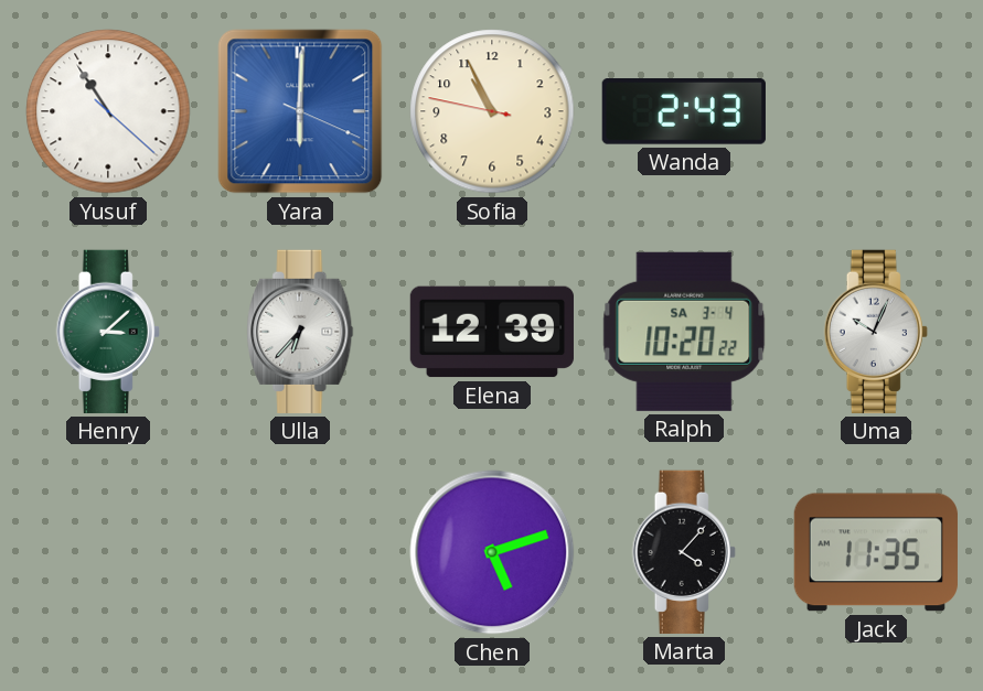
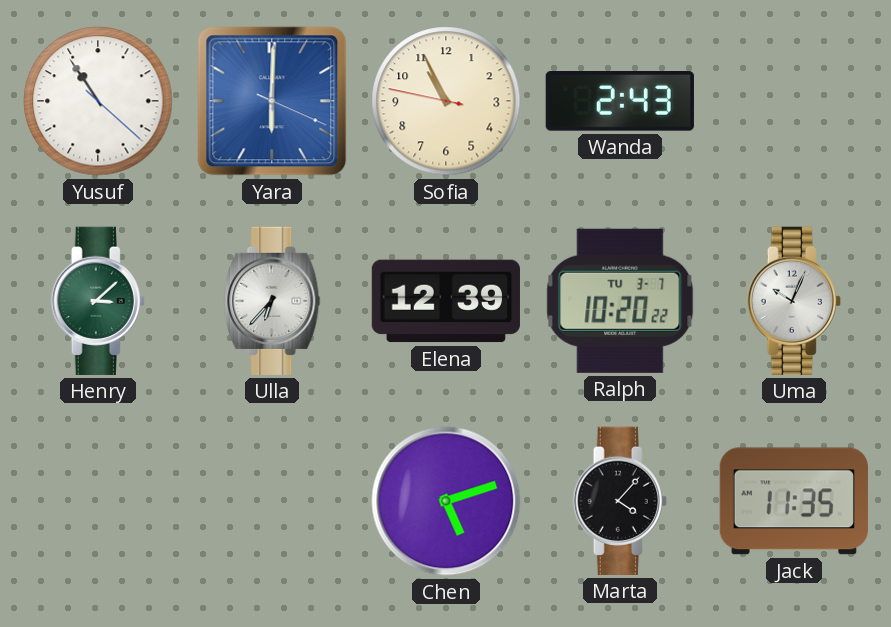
Ralph date: SA 3-4 -> TU 3-7 (620, 301)
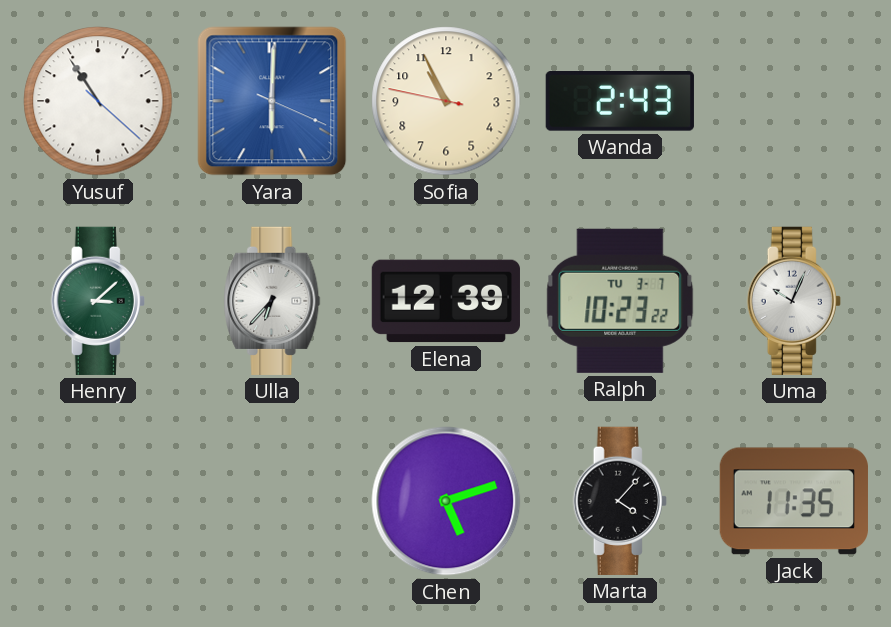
Ralph: 10:20 -> 10:23 (620, 301)
